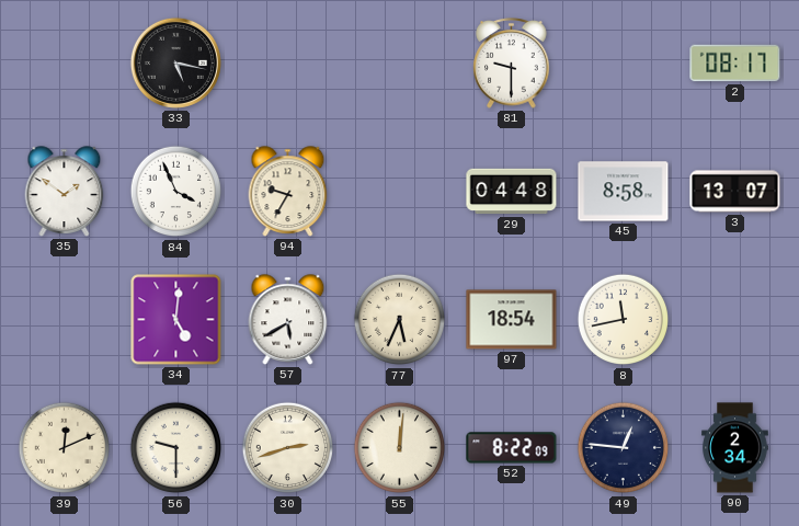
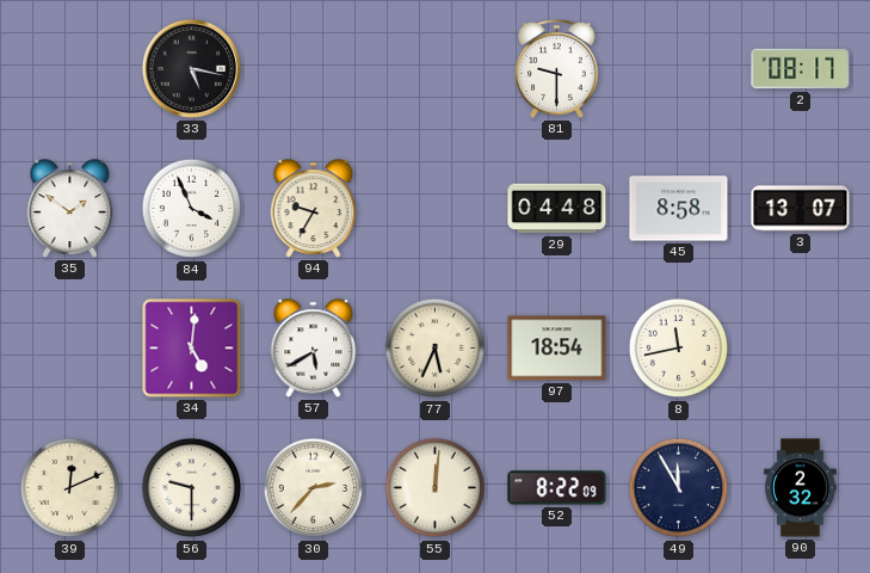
30: 2:42 -> 2:37 (314, 488)
49: 12:46 -> 11:55 (679, 488)
90: 2:34 -> 2:32 (801, 488)
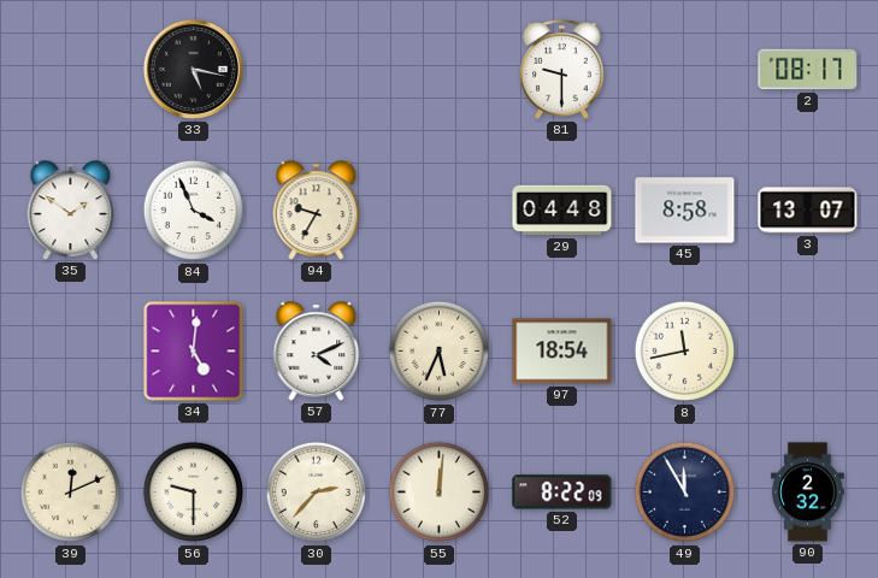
57: 5:40 -> 4:11 (317, 352)
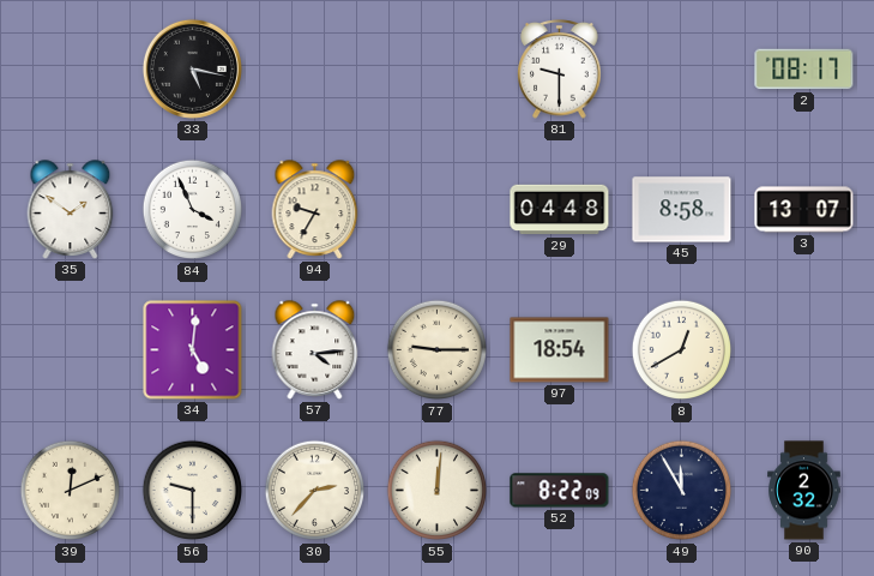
57: 4:11 -> 4:14 (315, 350)
77: 5:34 -> 9:15 (438, 350)
8: 11:43 -> 12:40 (682, 350)
